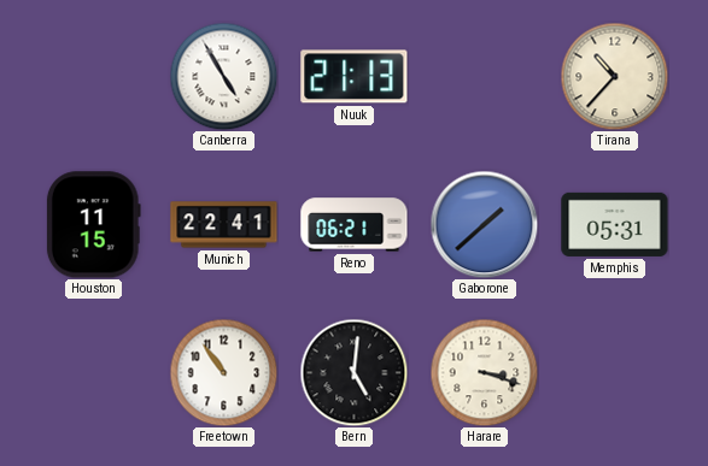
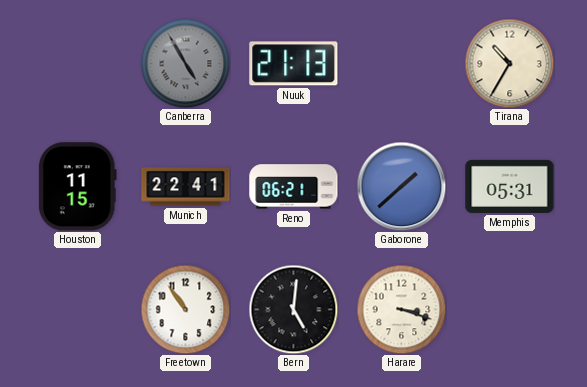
Canberra dial: white -> grey (185, 63)
Tirana: 10:37 -> 10:35 (509, 63)
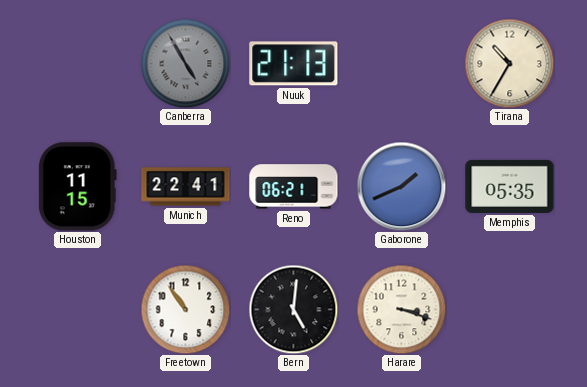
Gaborone: 1:38 -> 1:41 (401, 186)
Memphis: 05:31 -> 05:35 (510, 186)
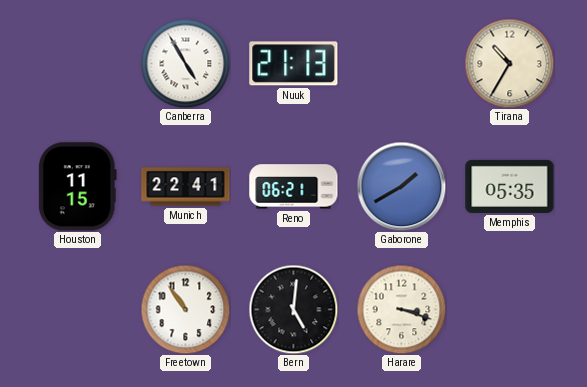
Canberra dial: grey -> white (185, 63)
Gaborone: 1:41 -> 1:40 (401, 186)
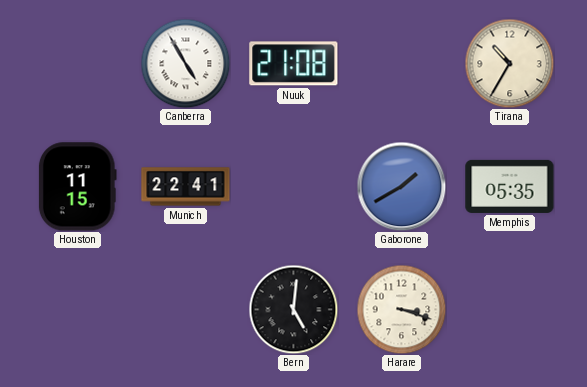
Nuuk: 21:13 -> 21:08 (294, 64)
Reno: 06:21 -> none (294, 187)
Freetown: 10:54 -> none (185, 309)
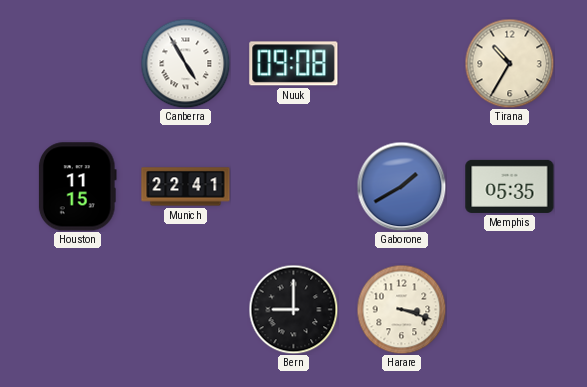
Nuuk: 21:08 -> 09:08 (294, 64)
Bern: 5:01 -> 9:00 (293, 309)
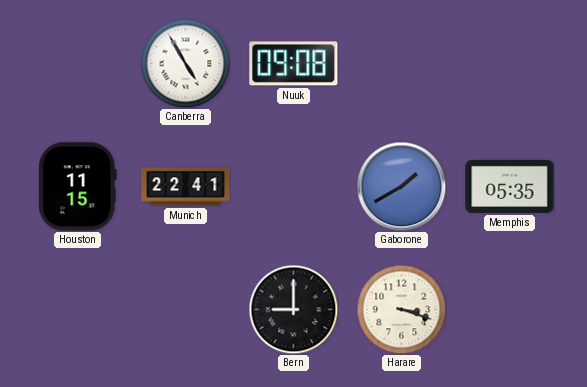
Tirana: 10:35 -> none (509, 63)
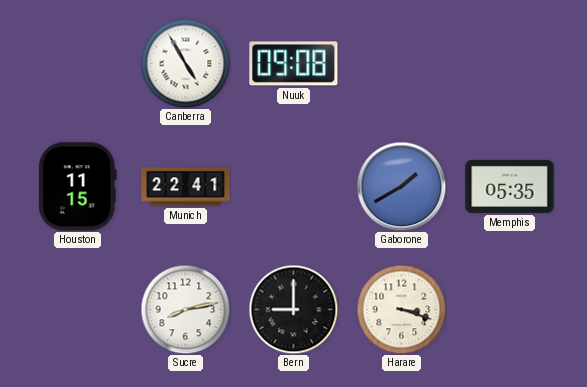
Sucre: none -> 8:13 (185, 309)
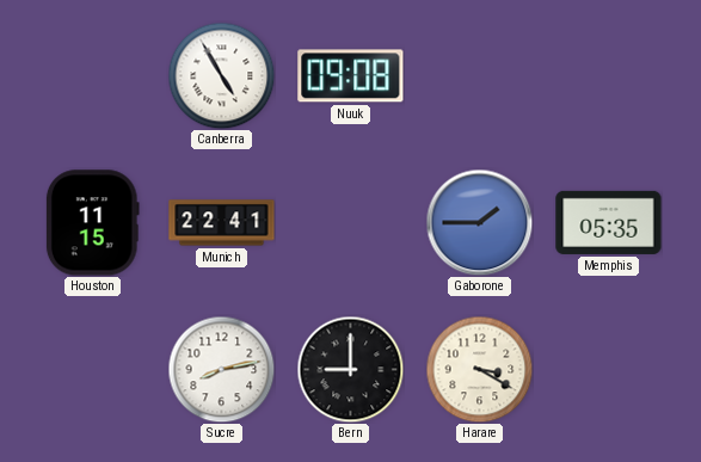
Gaborone: 1:40 -> 1:45 (479, 222)
Harare: 3:18 -> 3:20 (479, 369)
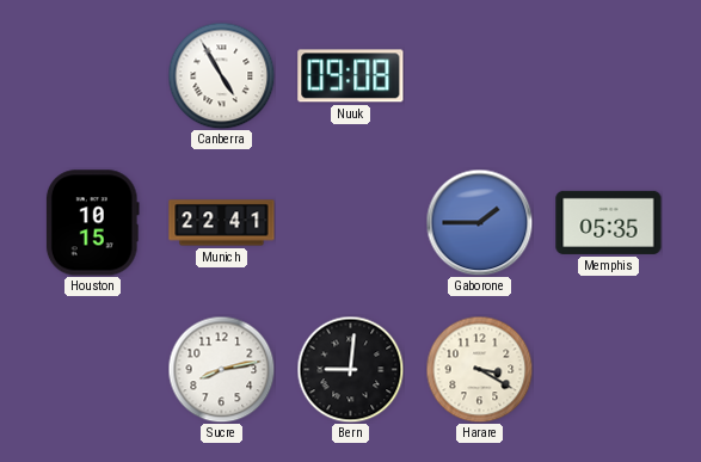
Houston: 11:15 -> 10:15 (92, 223)
Bern: 9:00 -> 9:01 (350, 369)
